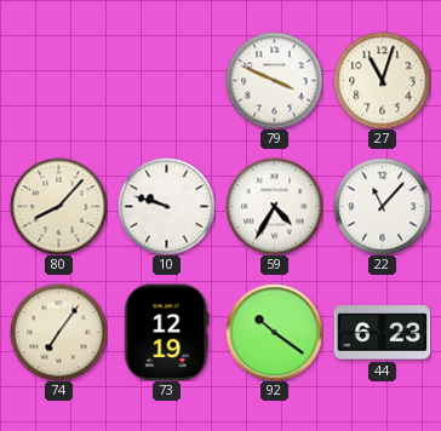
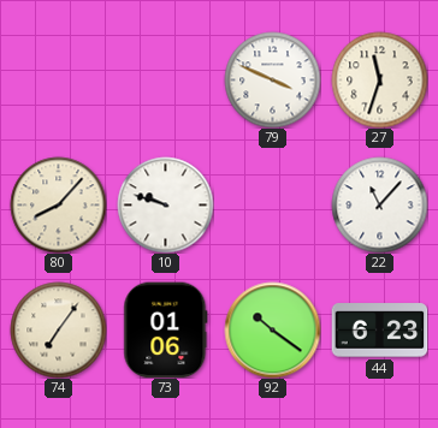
27: 11:03 -> 11:33 (379, 79)
59: 4:35 -> none (274, 206)
73: 12:19 -> 01:06 (166, 329)
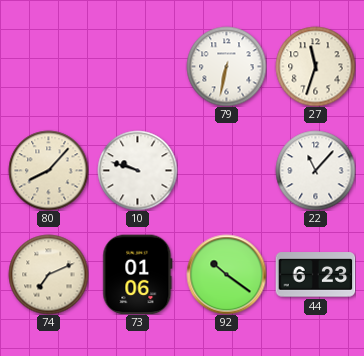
79: 3:49 -> 6:32 (226, 66)
74: 7:06 -> 7:11 (48, 274)
